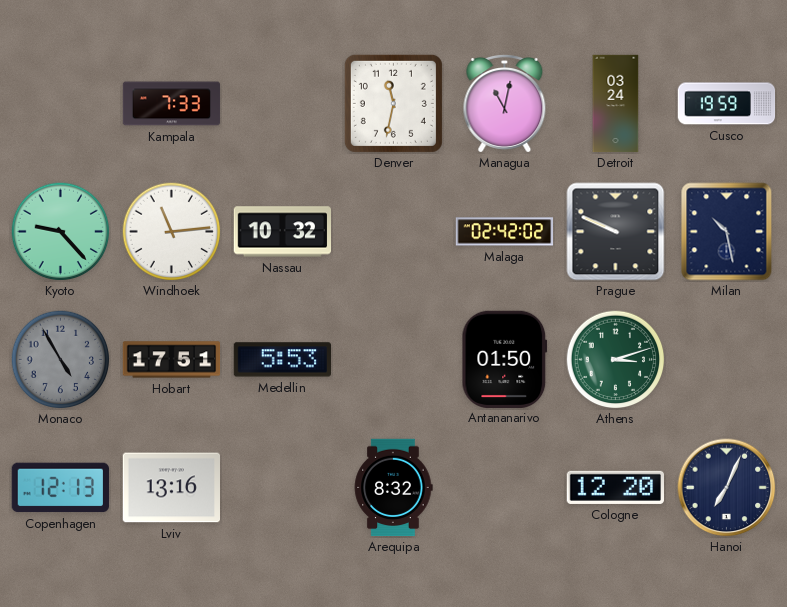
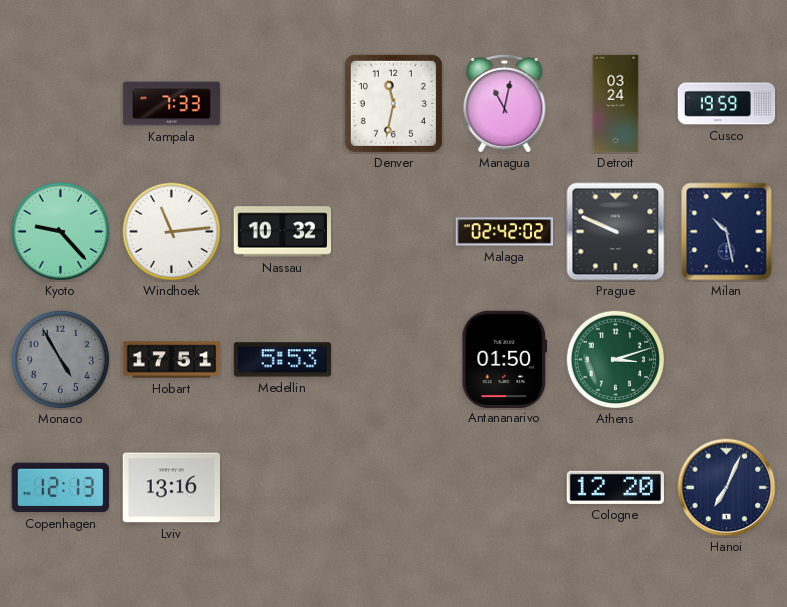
Arequipa: 8:32 -> none (393, 488)
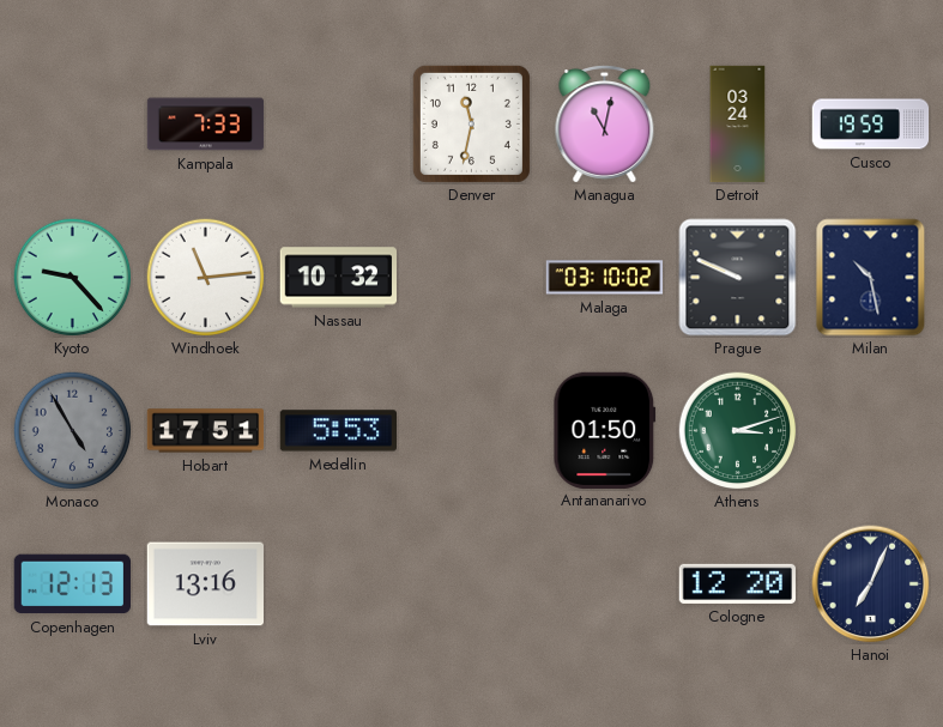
Malaga: 02:42 -> 03:10 (605, 278)
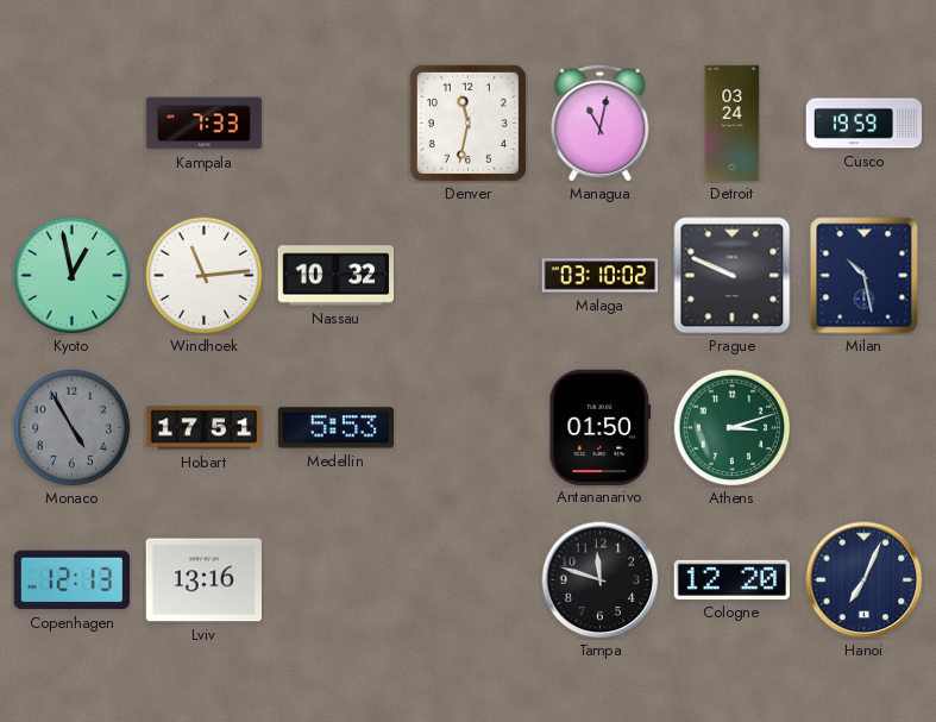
Kyoto: 9:23 -> 12:58 (73, 276)
Tampa: none -> 11:48 (601, 580)
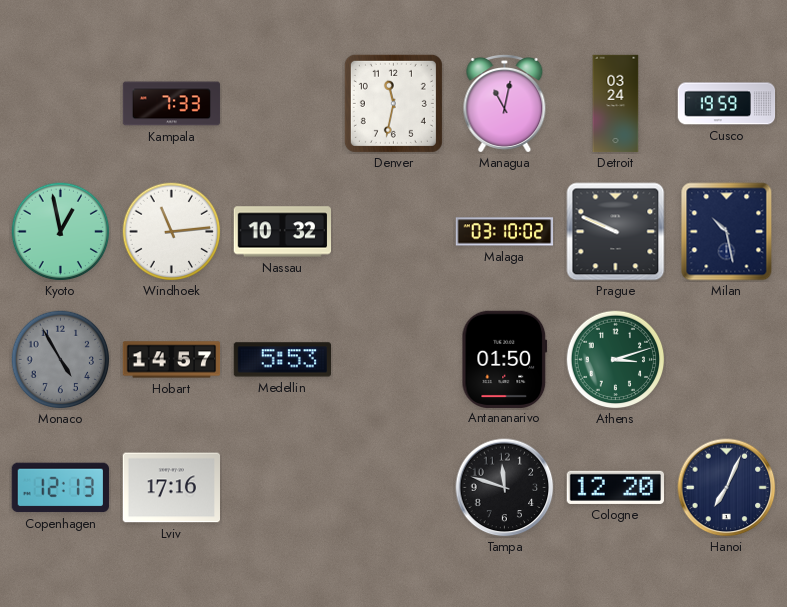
Hobart: 17:51 -> 14:57 (172, 360)
Lviv: 13:16 -> 17:16 (171, 488)
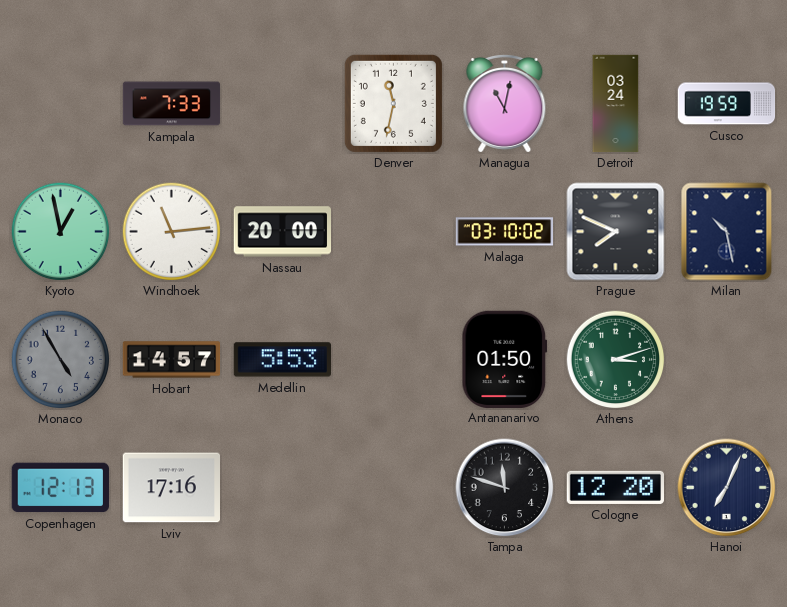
Nassau: 10:32 -> 20:00 (282, 232)
Prague: 9:49 -> 7:49 (616, 232)
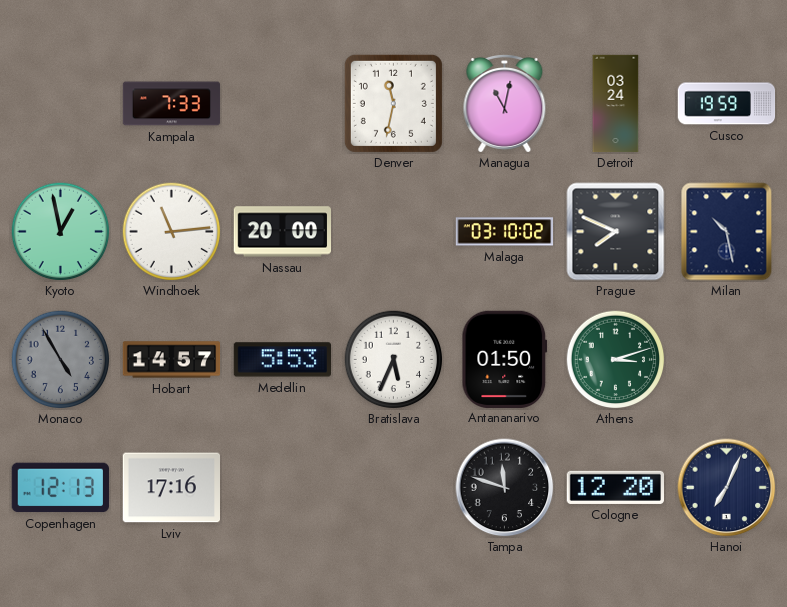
Bratislava: none -> 5:34 (394, 360)
